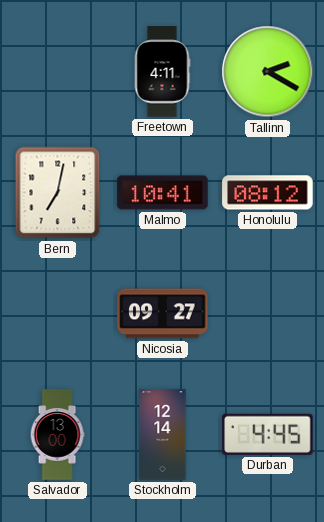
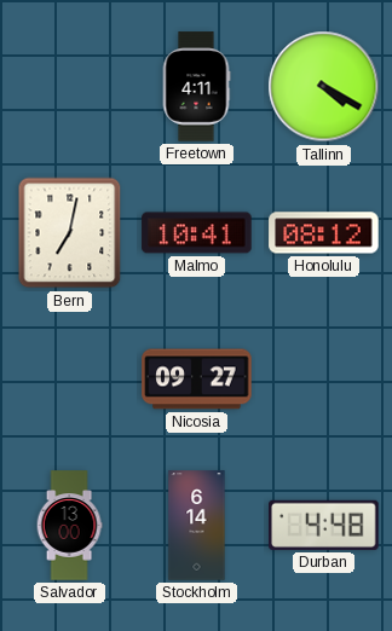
Tallinn: 2:20 -> 4:20 (324, 87)
Stockholm: 12:14 -> 6:14 (197, 526)
Durban: 4:45 -> 4:48 (324, 525)
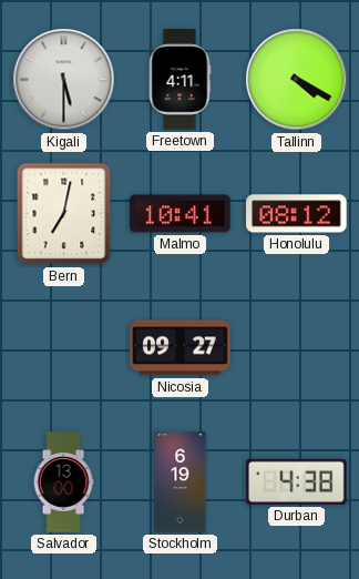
Kigali: none -> 5:30 (64, 80)
Stockholm: 6:14 -> 6:19 (181, 482)
Durban: 4:48 -> 4:38 (297, 481)
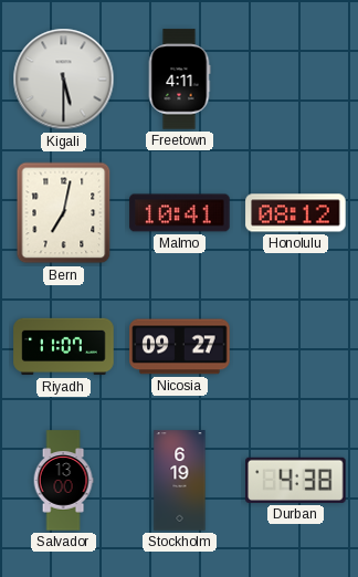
Tallinn: 4:20 -> none (297, 80)
Riyadh: none -> 11:07 (64, 347)
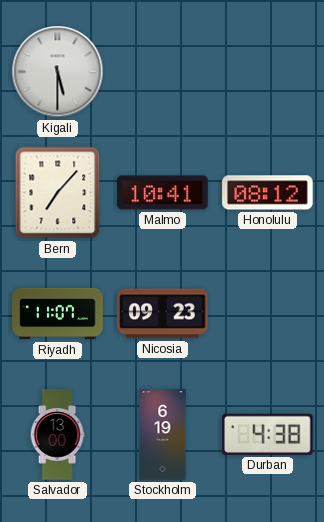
Freetown: 4:11 -> none (179, 80)
Bern: 7:02 -> 7:07 (58, 193)
Nicosia: 09:27 -> 09:23 (163, 314)
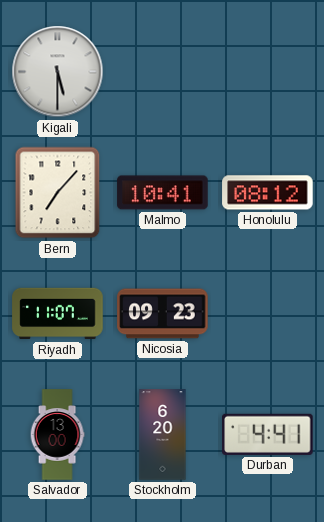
Stockholm: 6:19 -> 6:20 (163, 435)
Durban: 4:38 -> 4:41 (268, 434)
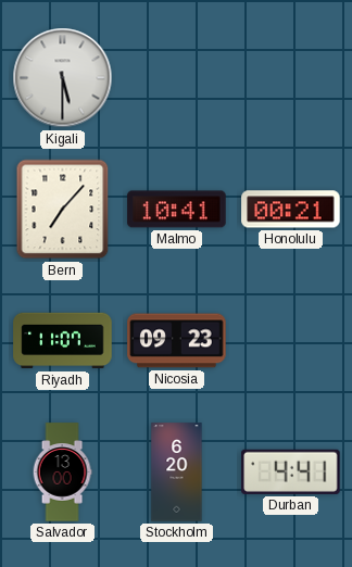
Honolulu: 08:12 -> 00:21 (291, 210)
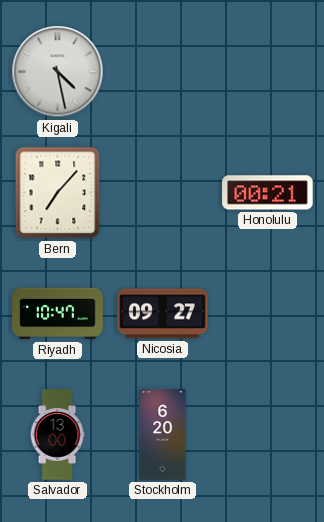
Kigali: 5:30 -> 4:28 (58, 72)
Malmo: 10:41 -> none (177, 210)
Riyadh: 11:07 -> 10:47 (58, 314)
Nicosia: 09:23 -> 09:27 (163, 314)
Durban: 4:41 -> none (291, 471)
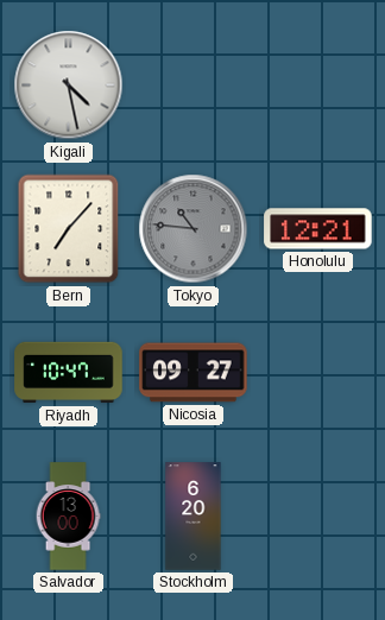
Tokyo: none -> 10:46 (194, 229)
Honolulu: 00:21 -> 12:21 (318, 229)
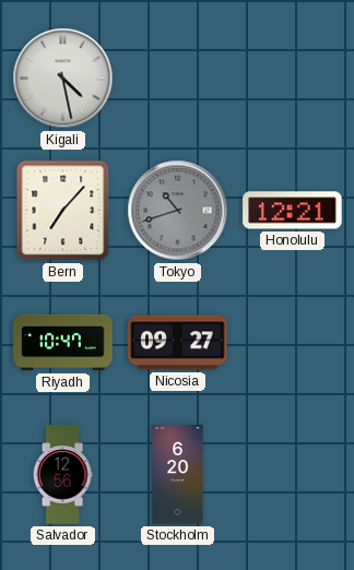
Tokyo: 10:46 -> 10:42 (178, 211)
Salvador: 13:00 -> 12:56 (62, 475)
